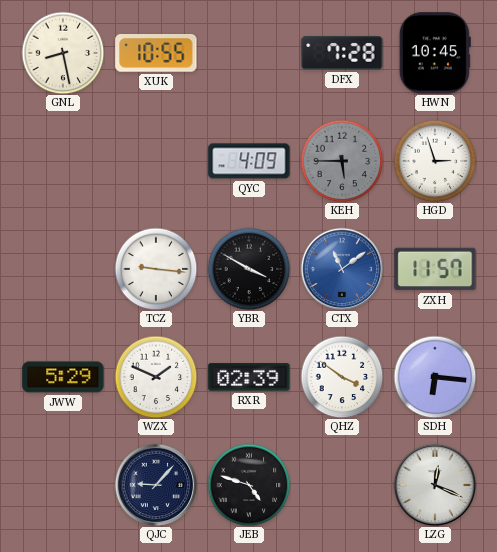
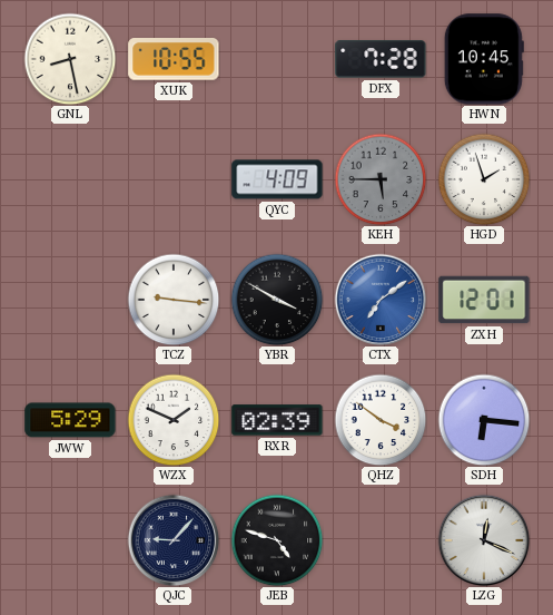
HGD: 2:57 -> 1:57 (484, 179)
CTX: 11:09 -> 7:09 (381, 300)
ZXH: 11:57 -> 12:01 (484, 300)
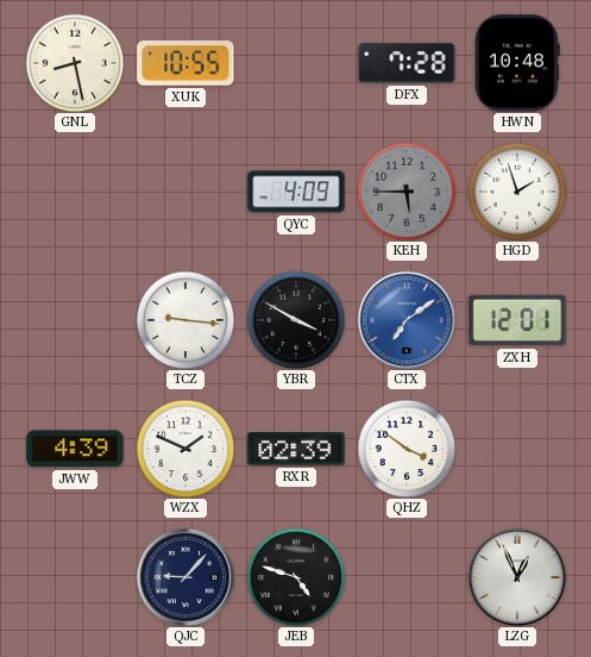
HWN: 10:45 -> 10:48 (517, 63)
JWW: 5:29 -> 4:39 (75, 449)
SDH: 6:16 -> none (484, 420)
LZG: 12:19 -> 12:56 (517, 577)
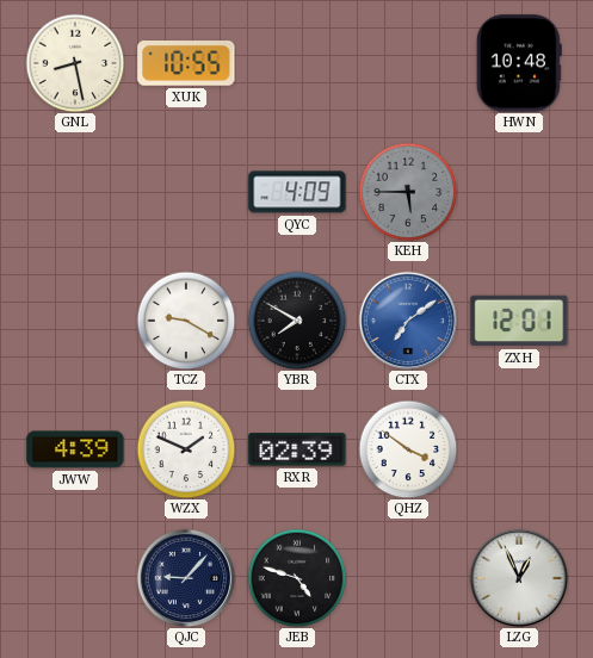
DFX: 7:28 -> none (407, 63)
HGD: 1:57 -> none (517, 192)
TCZ: 9:16 -> 9:20 (186, 321)
YBR: 3:50 -> 7:50 (297, 321)
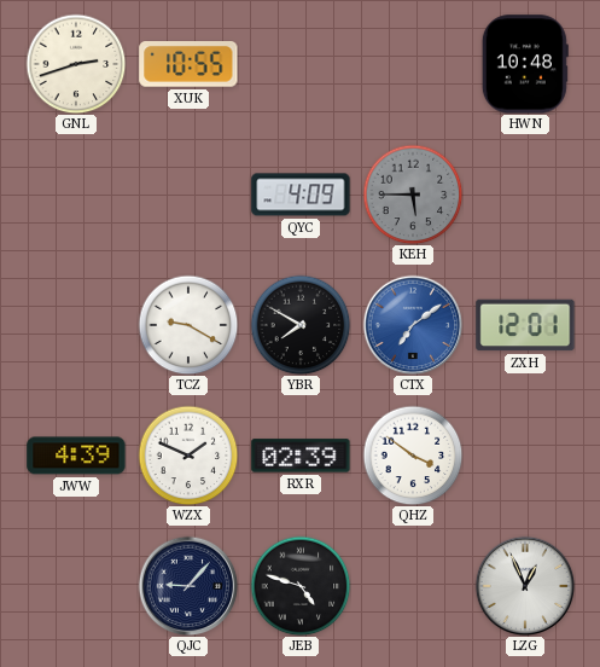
GNL: 8:28 -> 2:42 (76, 64)
